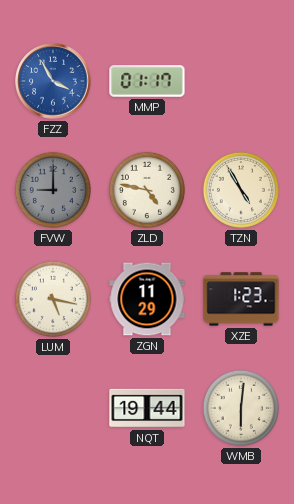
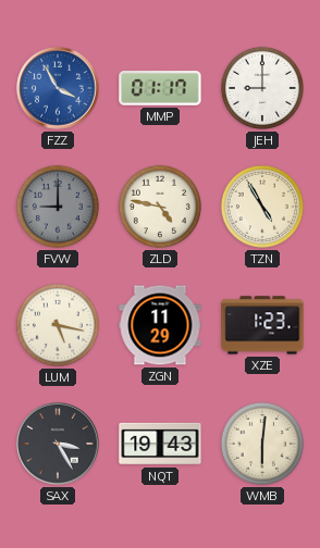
JEH: none -> 9:00 (262, 88)
SAX: none -> 3:25 (58, 444)
NQT: 19:44 -> 19:43 (160, 444)
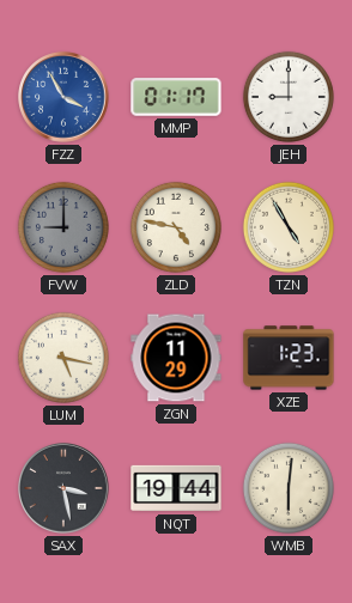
SAX: 3:25 -> 3:28 (63, 488)
NQT: 19:43 -> 19:44 (176, 488)
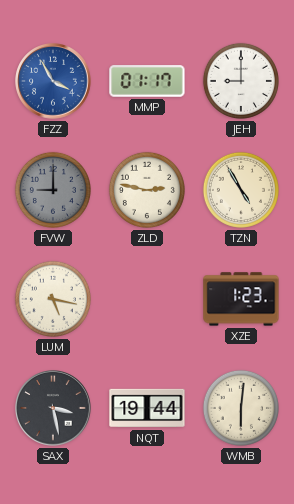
ZLD: 4:47 -> 2:47 (147, 190)
ZGN: 11:29 -> none (176, 358)
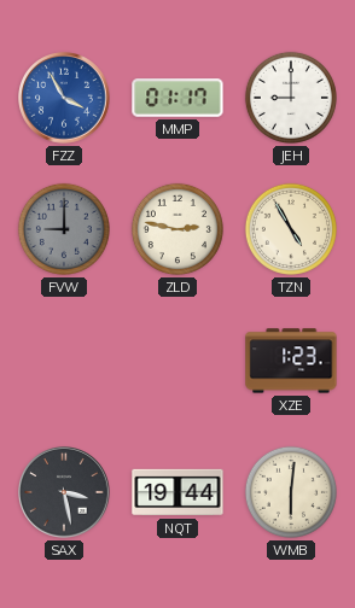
LUM: 5:17 -> none (53, 299)
